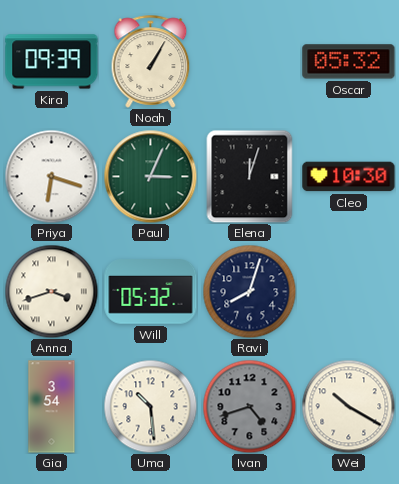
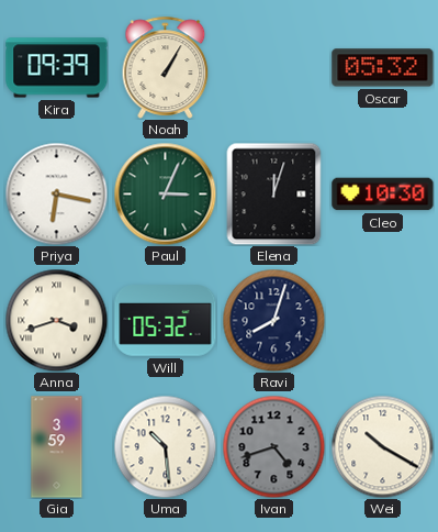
Priya: 6:18 -> 6:17 (56, 193)
Gia: 3:54 -> 3:59 (57, 447)
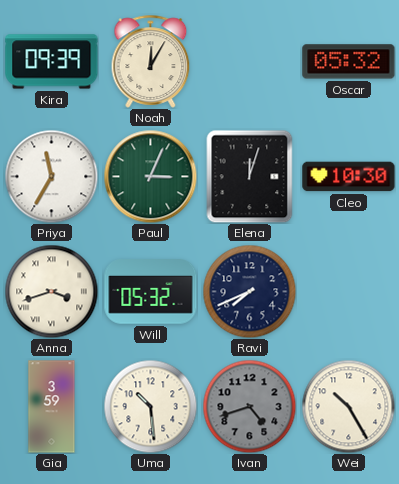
Noah: 1:05 -> 12:05 (151, 61)
Priya: 6:17 -> 11:35 (51, 176)
Ravi: 8:03 -> 7:41 (249, 291)
Wei: 10:20 -> 10:25 (348, 406)
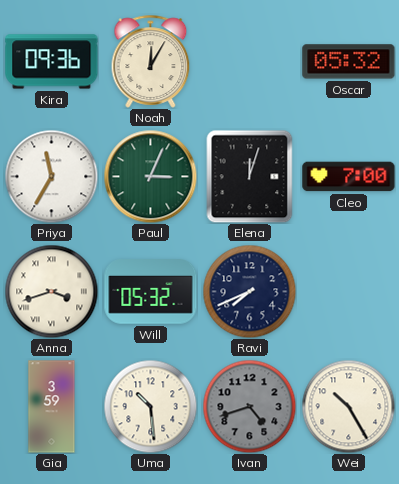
Kira: 09:39 -> 09:36 (52, 62)
Cleo: 10:30 -> 7:00 (349, 177)
